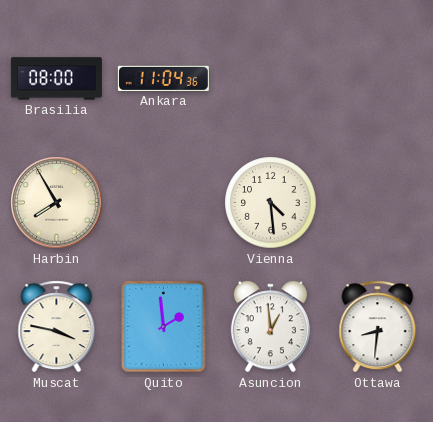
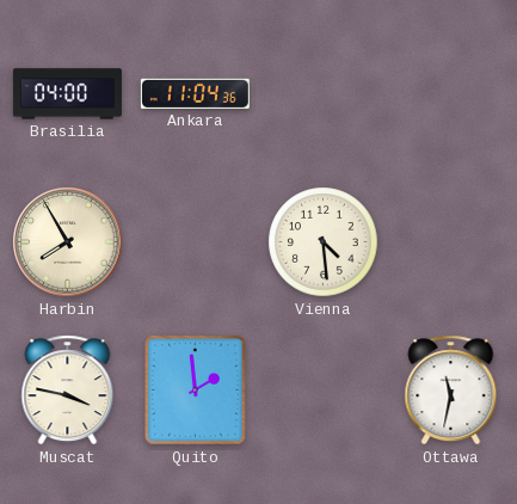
Brasilia: 08:00 -> 04:00 (67, 94)
Asuncion: 12:59 -> none (270, 327)
Ottawa: 8:31 -> 11:32 (451, 391)
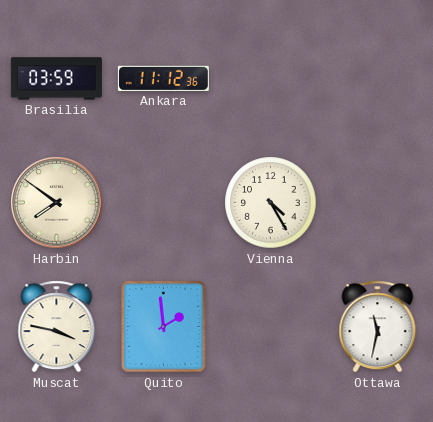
Brasilia: 04:00 -> 03:59 (56, 79)
Ankara: 11:04 -> 11:12 (163, 78)
Harbin: 7:55 -> 7:51 (57, 203)
Vienna: 4:29 -> 4:25 (271, 203)
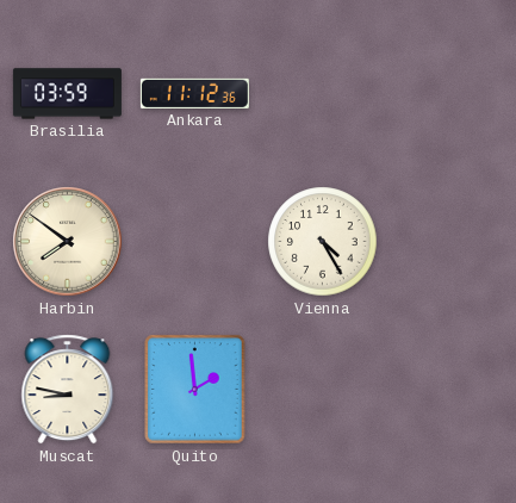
Muscat: 3:47 -> 8:47 (68, 390)
Ottawa: 11:32 -> none (378, 327)
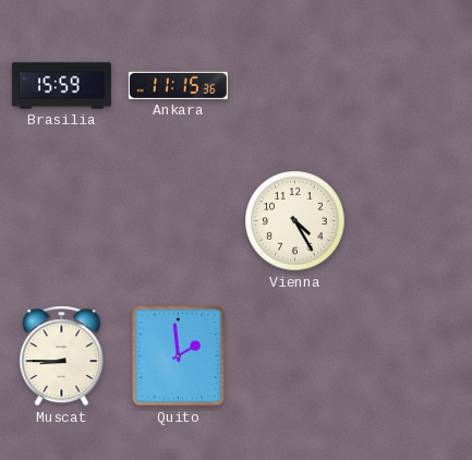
Brasilia: 03:59 -> 15:59 (61, 86)
Ankara: 11:12 -> 11:15 (178, 85)
Harbin: 7:51 -> none (68, 242)
Muscat: 8:47 -> 8:45 (62, 356)
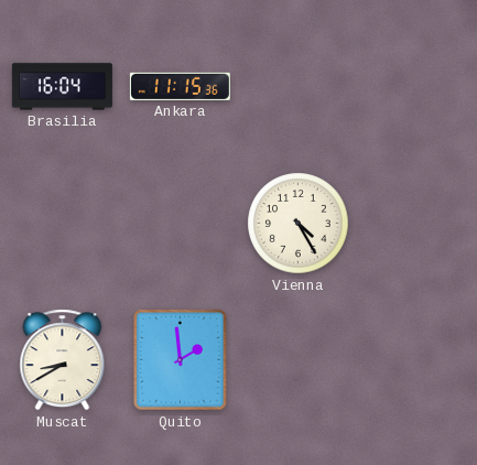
Brasilia: 15:59 -> 16:04 (62, 87)
Muscat: 8:45 -> 8:40 (63, 360)
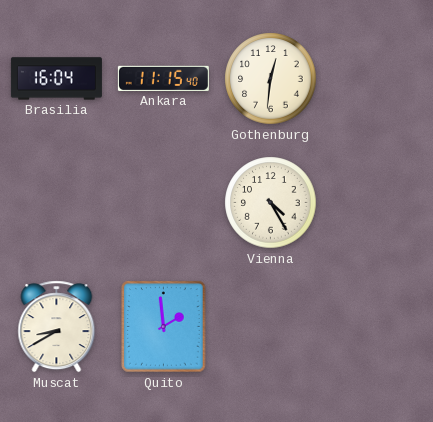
Ankara: 11:15:36 -> 11:15:40 (163, 78)
Gothenburg: none -> 12:31 (271, 79)
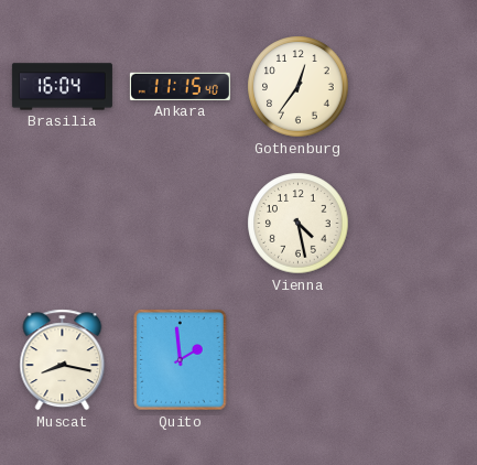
Gothenburg: 12:31 -> 12:36 (299, 87)
Vienna: 4:25 -> 4:28 (299, 224)
Muscat: 8:40 -> 8:17 (63, 360)
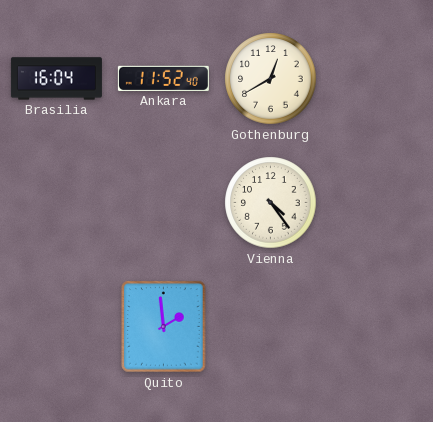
Ankara: 11:15 -> 11:52 (163, 78)
Gothenburg: 12:36 -> 12:40 (271, 79)
Vienna: 4:28 -> 4:24 (271, 203)
Muscat: 8:17 -> none (63, 360)
